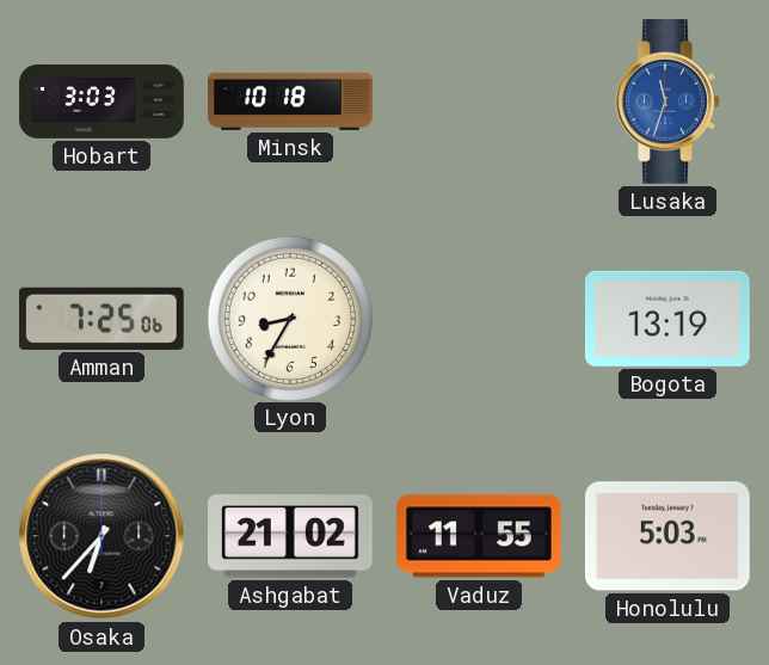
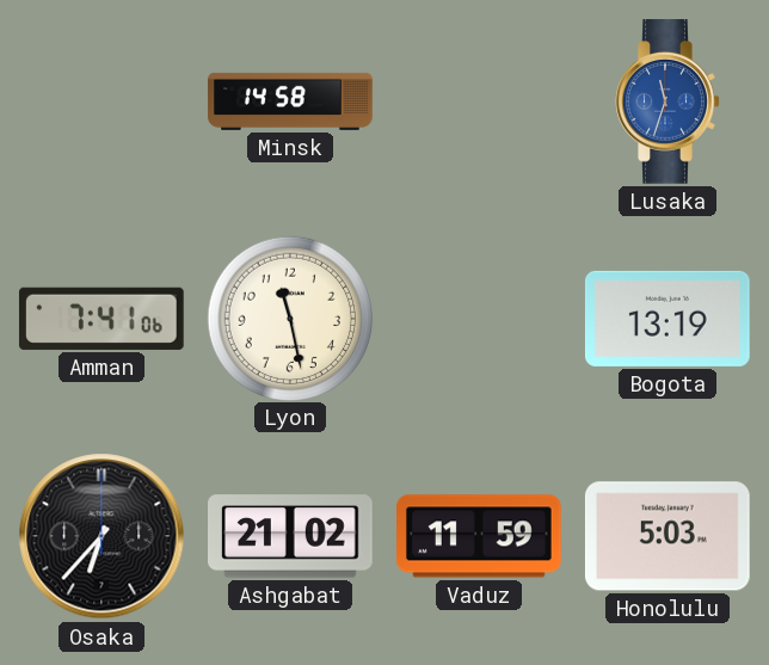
Hobart: 3:03 -> none (101, 103)
Minsk: 10:18 -> 14:58 (290, 101)
Amman: 7:25 -> 7:41 (101, 319)
Lyon: 8:35 -> 11:28 (289, 318)
Vaduz: 11:55 -> 11:59 (480, 536)
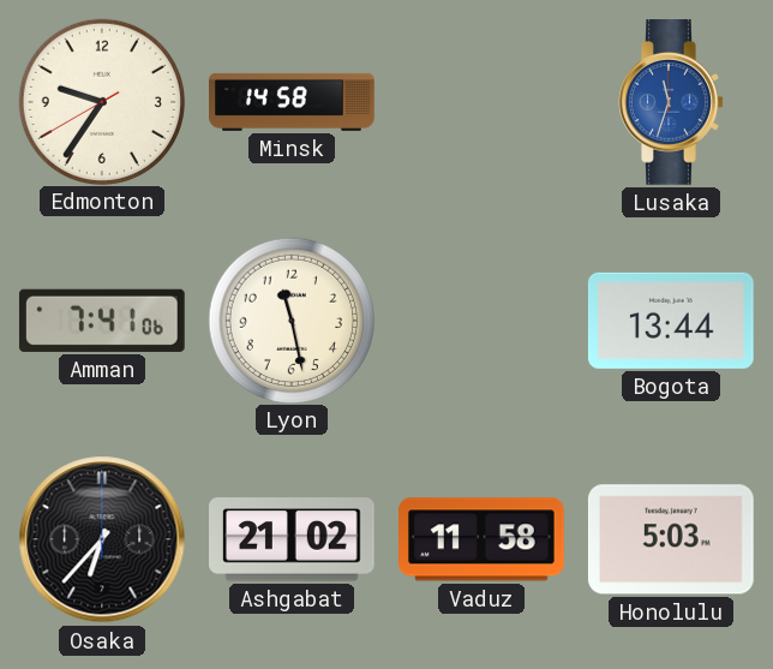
Edmonton: none -> 9:35 (101, 101)
Bogota: 13:19 -> 13:44 (671, 321)
Vaduz: 11:59 -> 11:58 (483, 539)
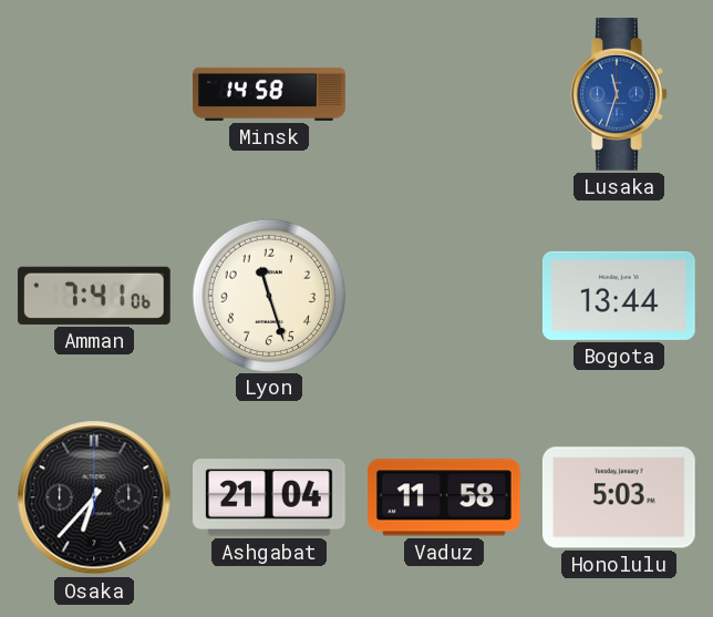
Edmonton: 9:35 -> none (101, 101)
Lyon: 11:28 -> 11:27 (268, 295)
Ashgabat: 21:02 -> 21:04 (270, 497)
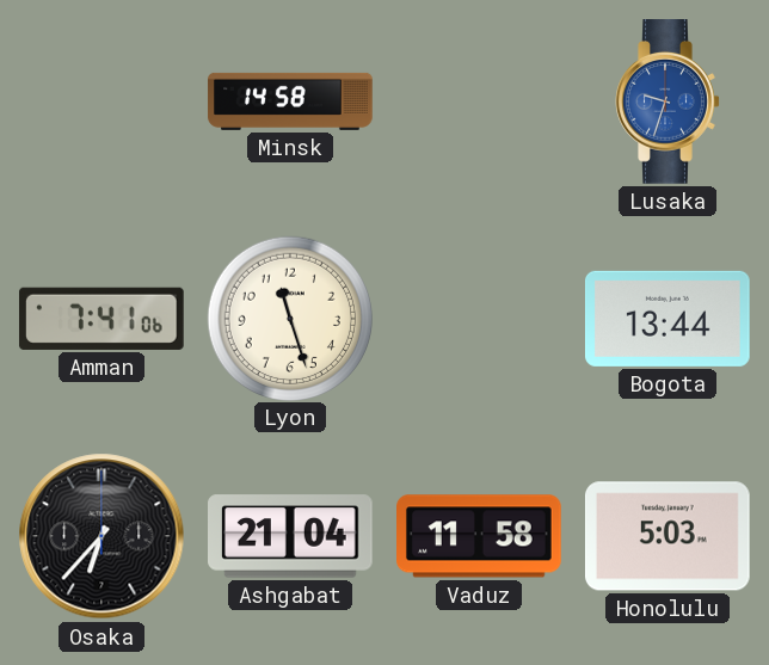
Lusaka: 11:33 -> 9:33 (668, 103)
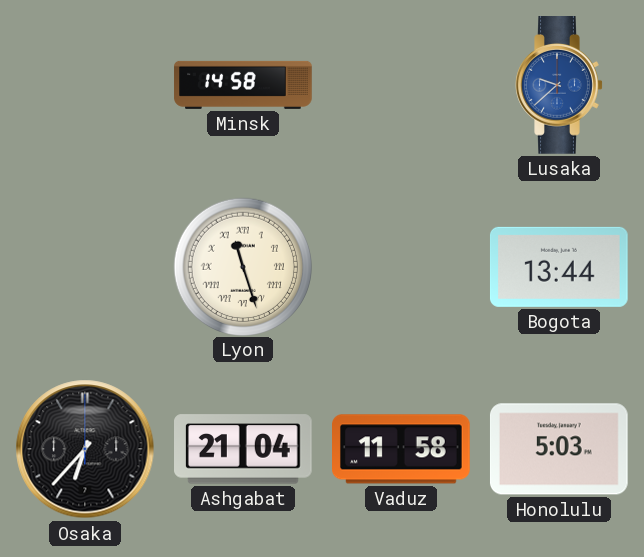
Lusaka: 9:33 -> 9:38 (559, 86)
Amman: 7:41 -> none (101, 319)
Lyon numerals: Arabic -> Roman (242, 266)
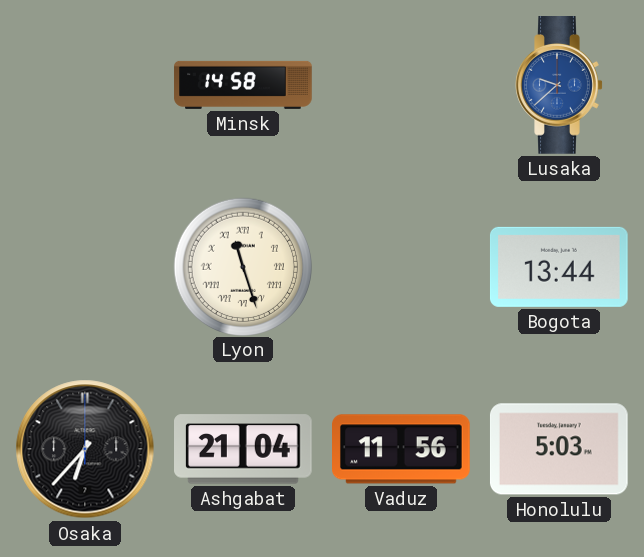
Vaduz: 11:58 -> 11:56 (402, 449)
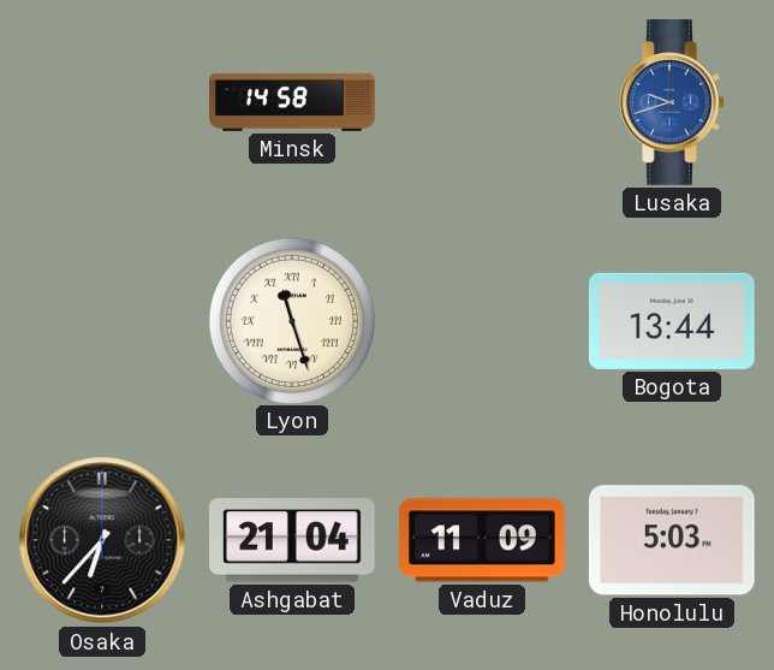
Lusaka: 9:38 -> 9:42 (672, 103)
Vaduz: 11:56 -> 11:09 (483, 540)
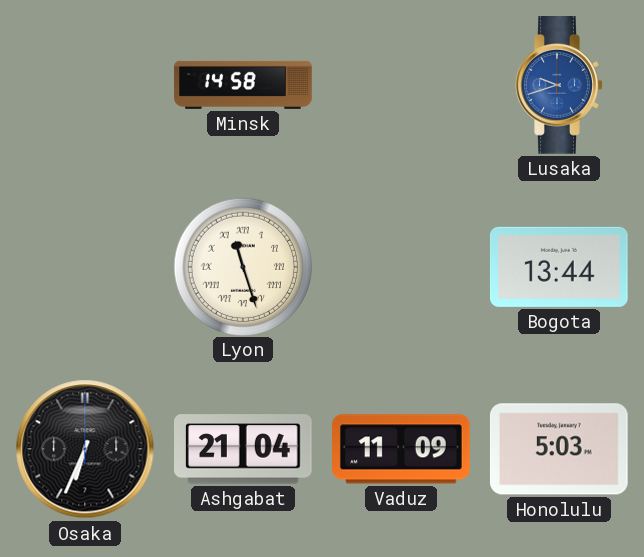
Osaka: 6:37 -> 6:34 (85, 449)
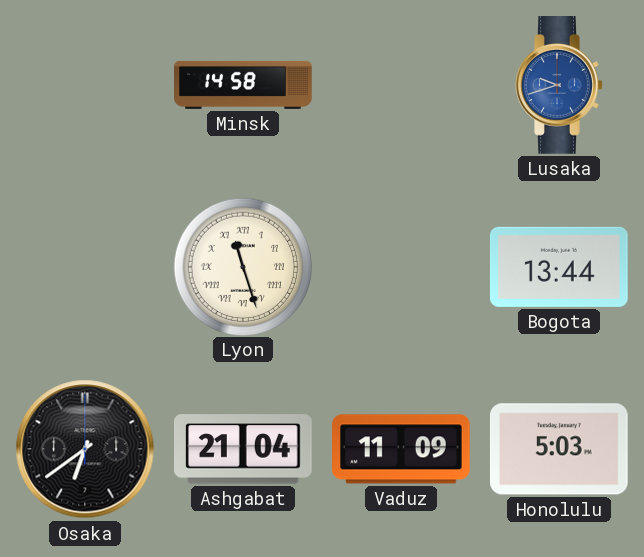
Osaka: 6:34 -> 6:39 (85, 449)
